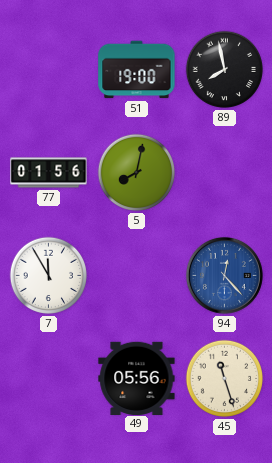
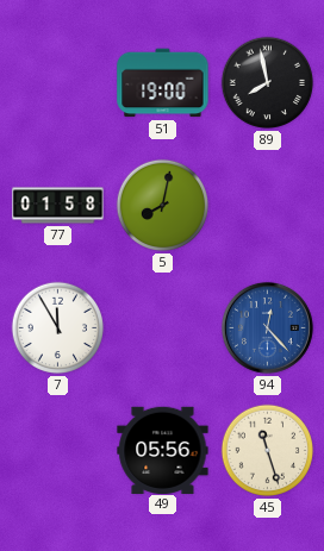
77: 01:56 -> 01:58 (58, 206)
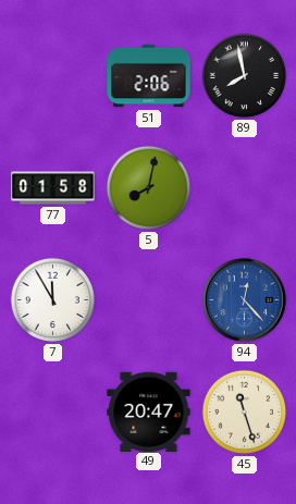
51: 19:00 -> 2:06 (149, 76)
49: 05:56 -> 20:47 (149, 411)
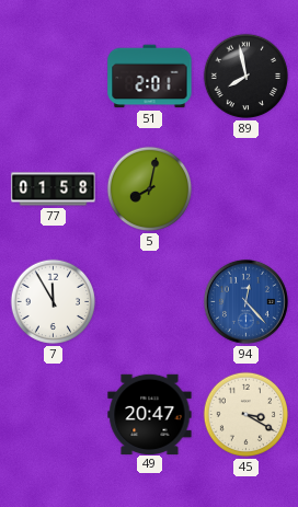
51: 2:06 -> 2:01 (150, 77)
45: 11:27 -> 3:20 (247, 415)
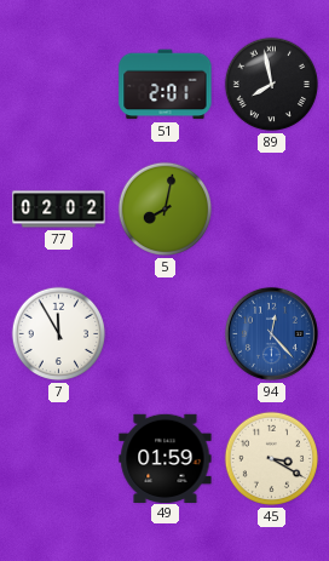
77: 01:58 -> 02:02 (59, 210)
49: 20:47 -> 01:59 (166, 458)
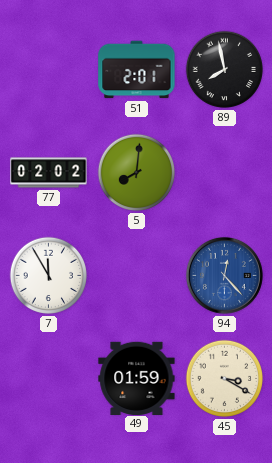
5: 8:02 -> 8:01 (137, 173)
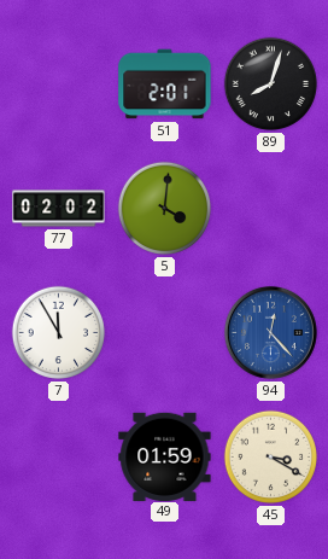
89: 7:58 -> 8:03 (271, 85)
5: 8:01 -> 4:01 (165, 209)
